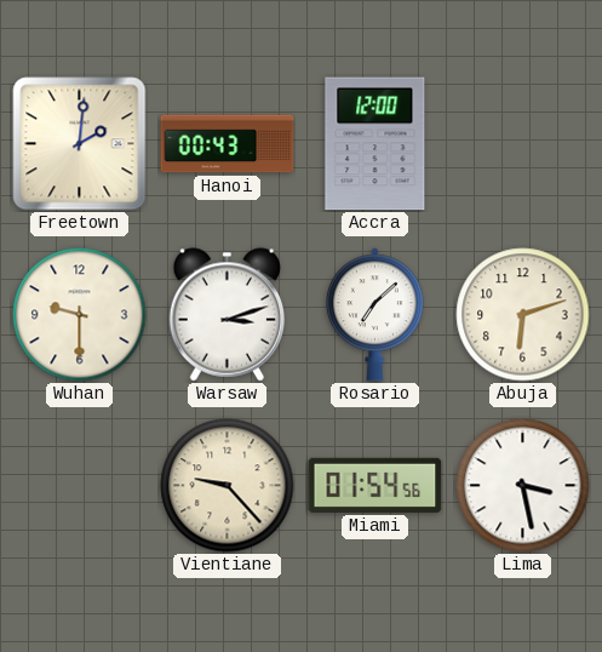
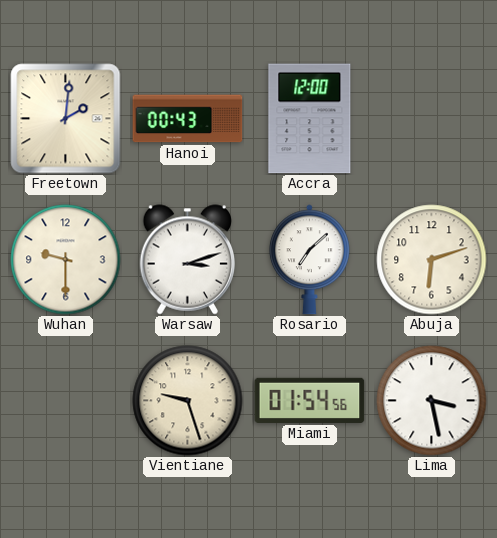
Vientiane: 9:23 -> 9:27 (188, 401)
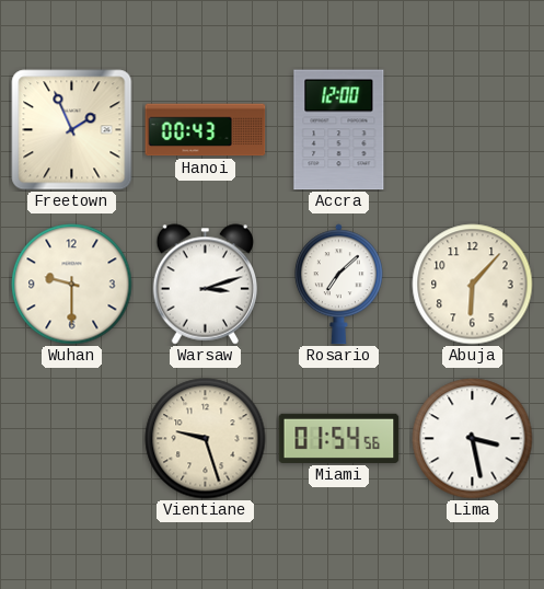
Freetown: 2:01 -> 1:56 (72, 130)
Abuja: 6:12 -> 6:07 (473, 285)
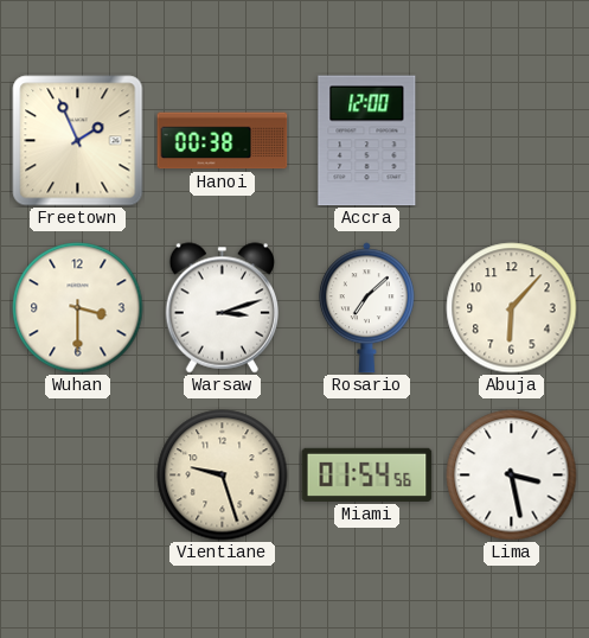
Hanoi: 00:43 -> 00:38 (223, 141)
Wuhan: 9:30 -> 3:30 (78, 308)
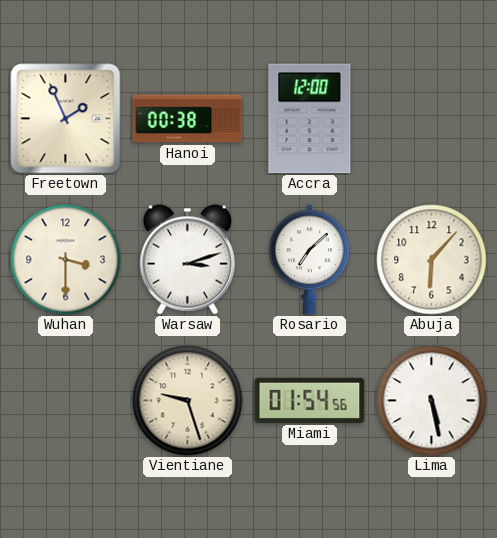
Lima: 3:28 -> 5:28 (432, 401)
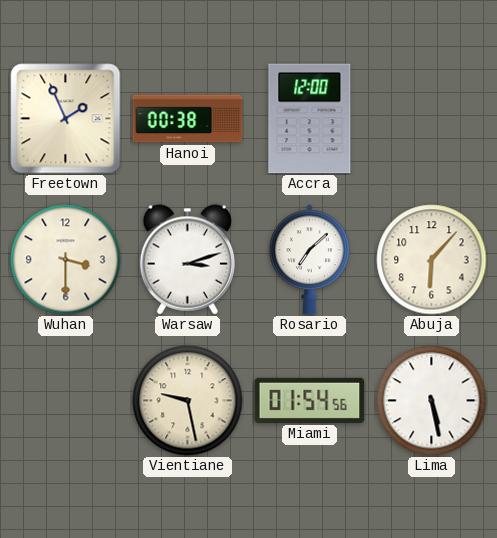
Vientiane: 9:27 -> 9:28 (188, 401)
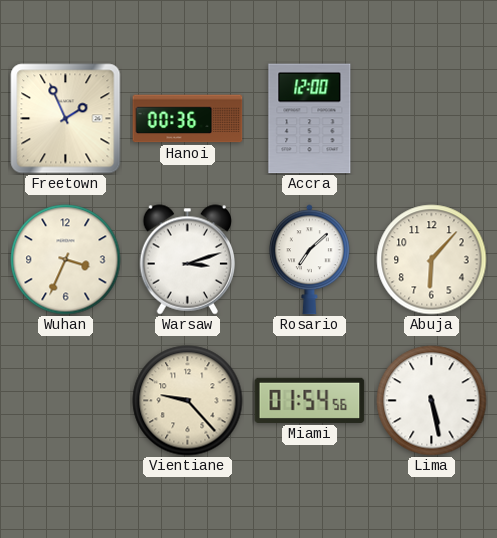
Hanoi: 00:38 -> 00:36 (188, 119)
Wuhan: 3:30 -> 3:34 (66, 260)
Vientiane: 9:28 -> 9:23 (188, 401)
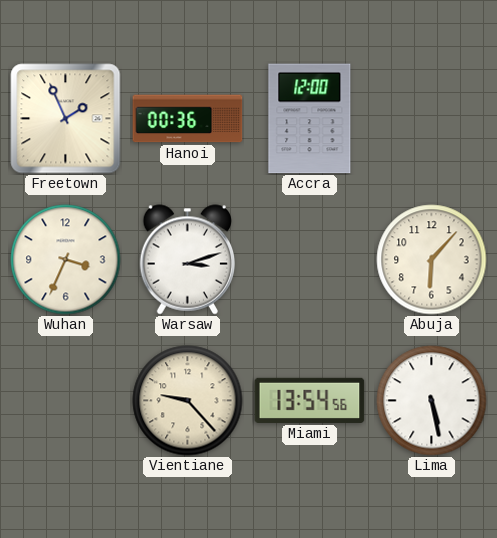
Rosario: 7:08 -> none (309, 260)
Miami: 01:54 -> 13:54 (310, 400)
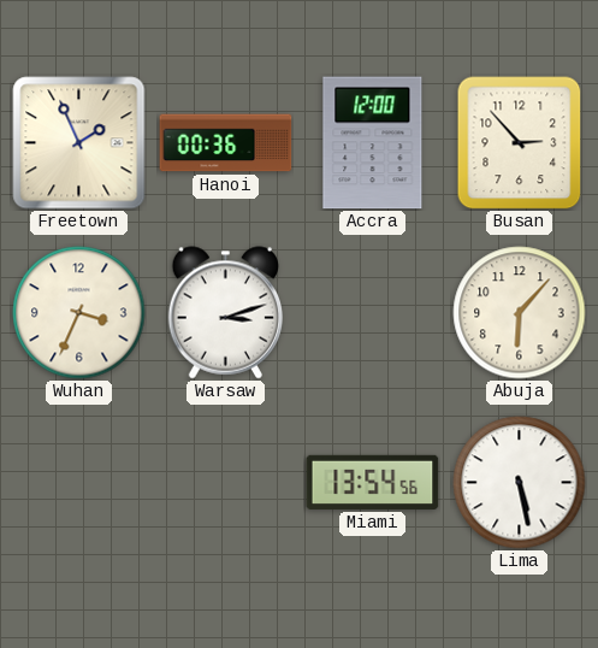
Busan: none -> 2:53 (520, 143)
Vientiane: 9:23 -> none (188, 401)
